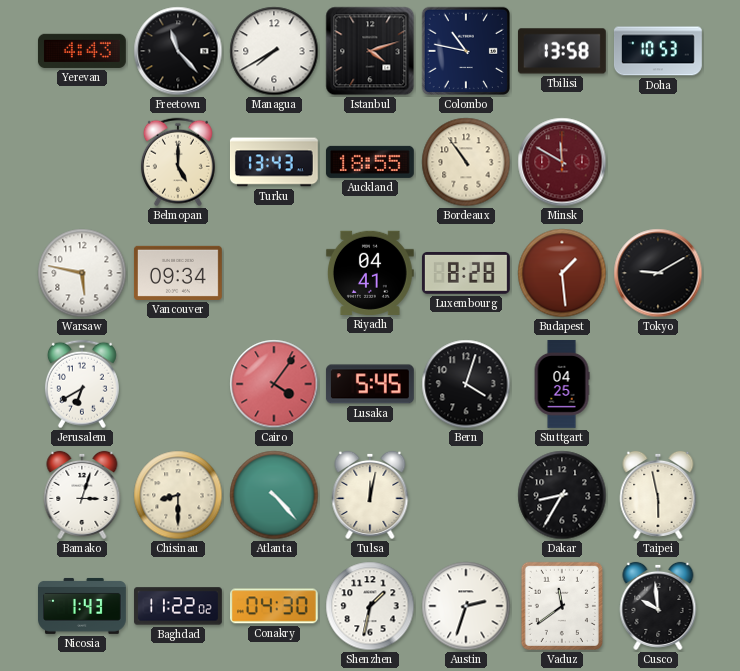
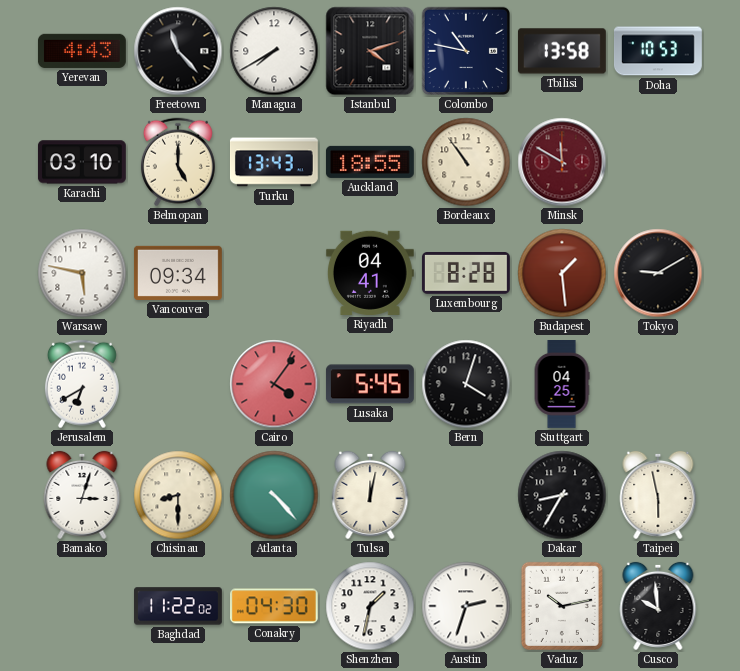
Karachi: none -> 03:10 (82, 162)
Nicosia: 1:43 -> none (83, 606)
Vaduz: 11:39 -> 10:13 (562, 606)
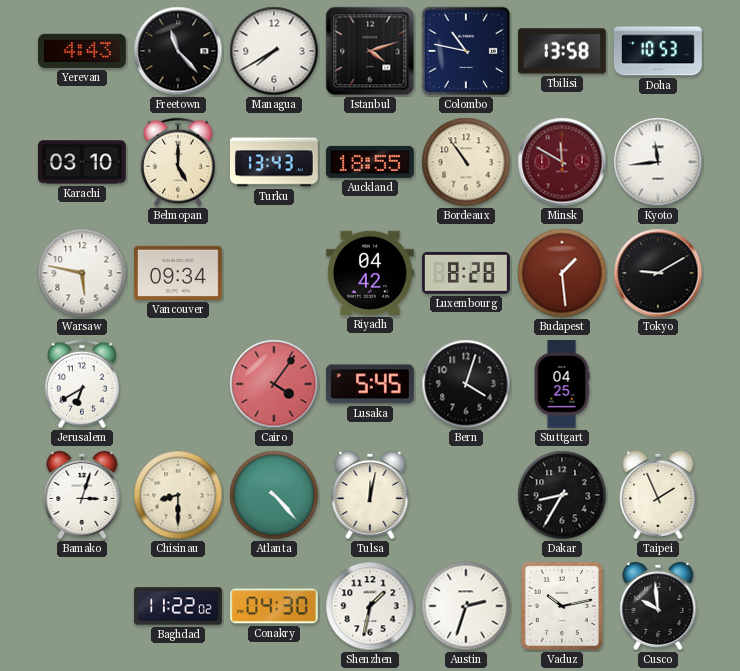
Kyoto: none -> 11:44 (658, 162)
Riyadh: 04:41 -> 04:42 (370, 273)
Taipei: 5:58 -> 1:56 (658, 495)
